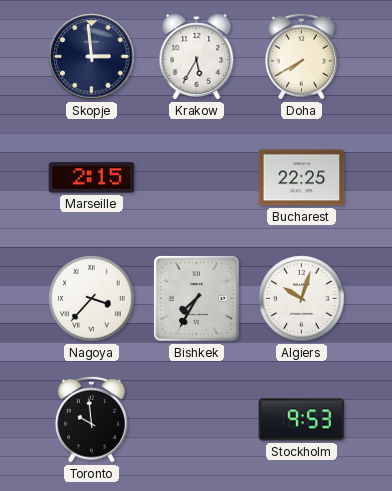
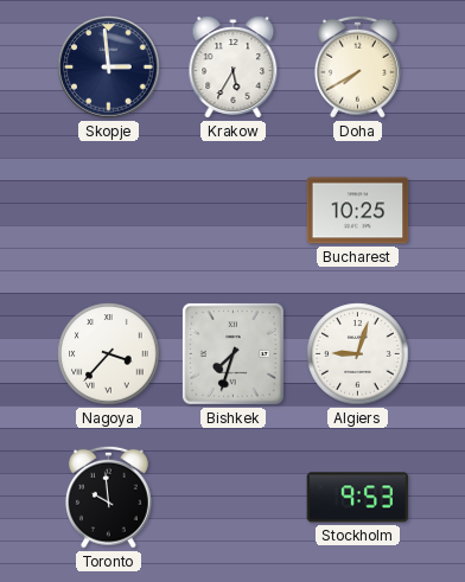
Marseille: 2:15 -> none (92, 178)
Bucharest: 22:25 -> 10:25 (358, 211)
Bishkek: 7:35 -> 7:33 (232, 353)
Algiers: 10:03 -> 9:03 (358, 354)
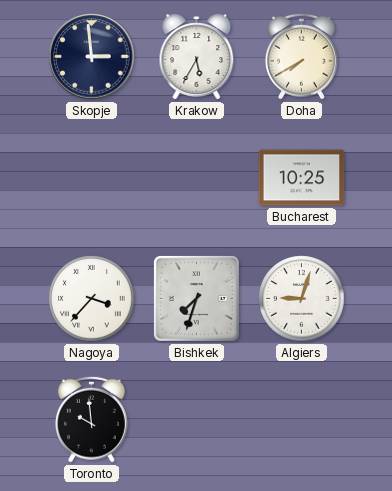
Stockholm: 9:53 -> none (358, 498)
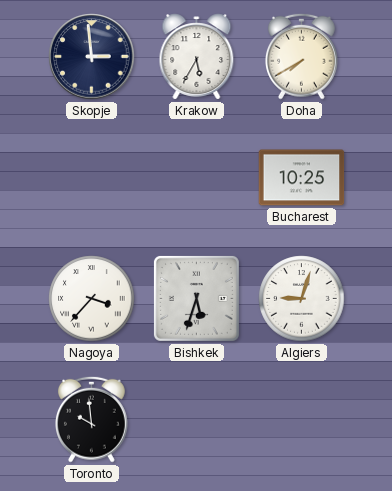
Bishkek: 7:33 -> 5:33 (196, 298)
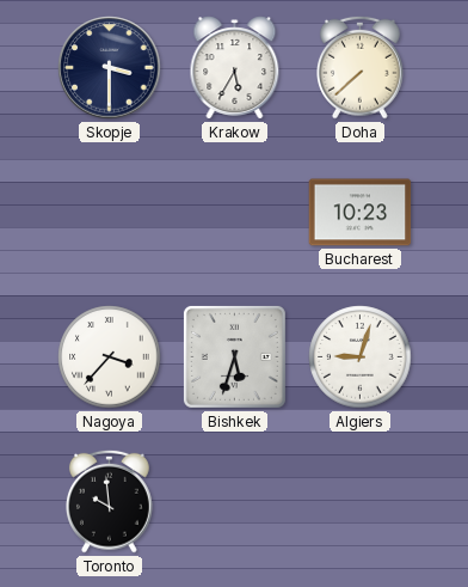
Skopje: 2:59 -> 3:30 (110, 68)
Doha: 7:40 -> 7:38 (361, 67)
Bucharest: 10:25 -> 10:23 (361, 213)
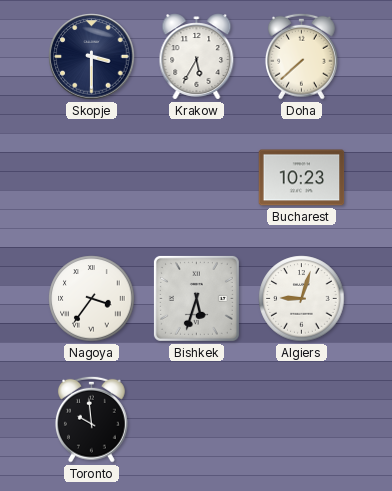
Nagoya: 3:37 -> 3:36 (92, 299)
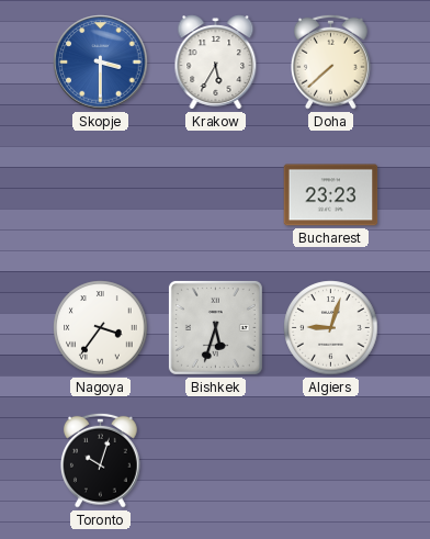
Skopje dial: navy -> blue (101, 63)
Bucharest: 10:23 -> 23:23 (331, 195)
Toronto: 9:59 -> 10:03 (101, 460)
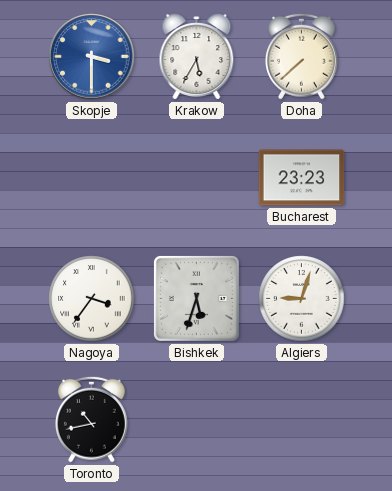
Toronto: 10:03 -> 10:43 (92, 419)
